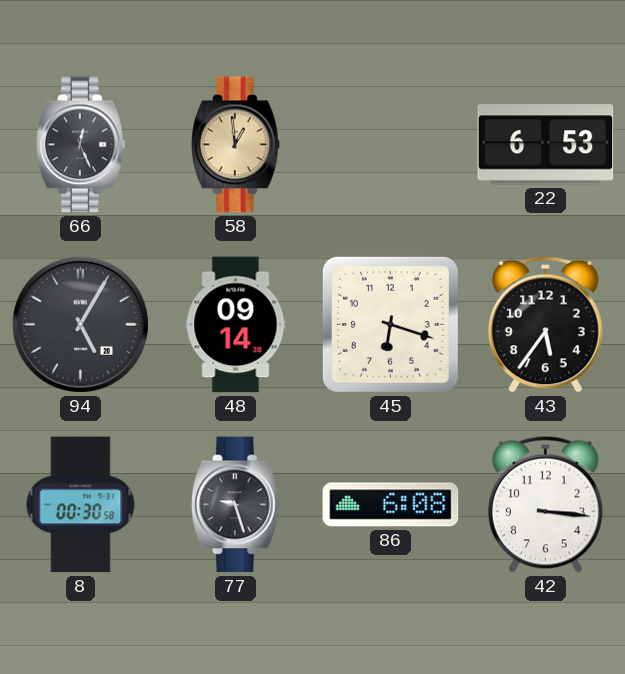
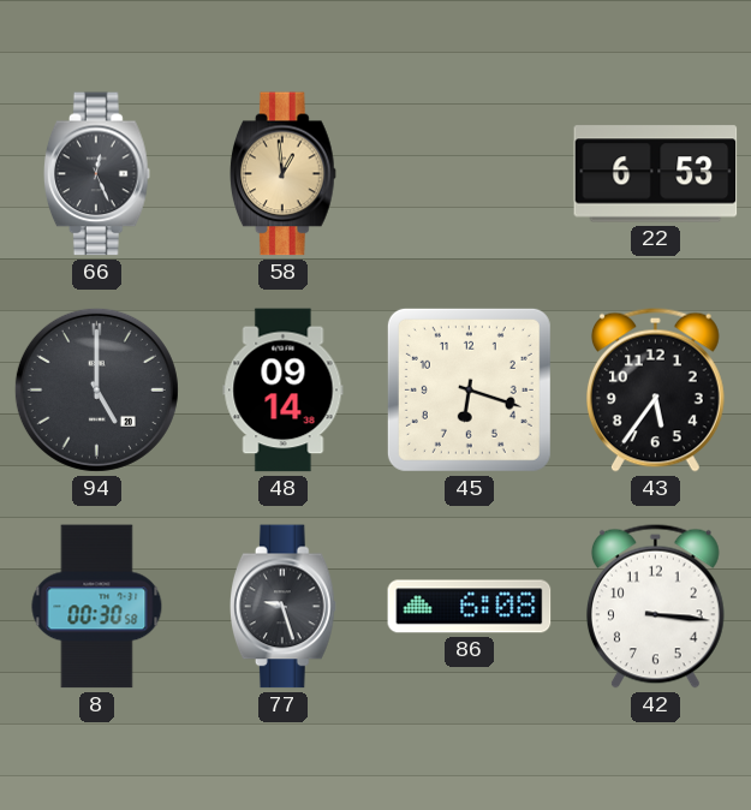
94: 5:05 -> 5:00 (96, 389)
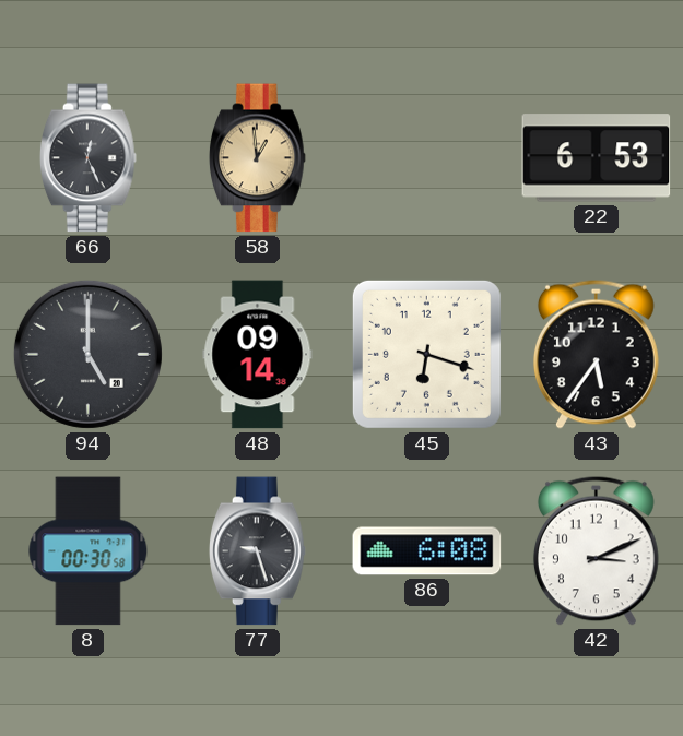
42: 3:16 -> 3:11 (596, 550)
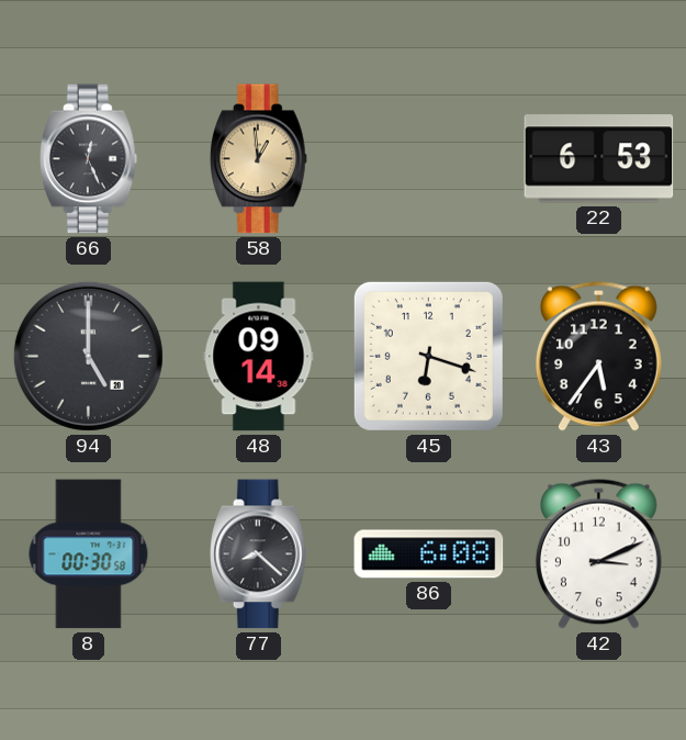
77: 9:27 -> 8:22 (259, 554)
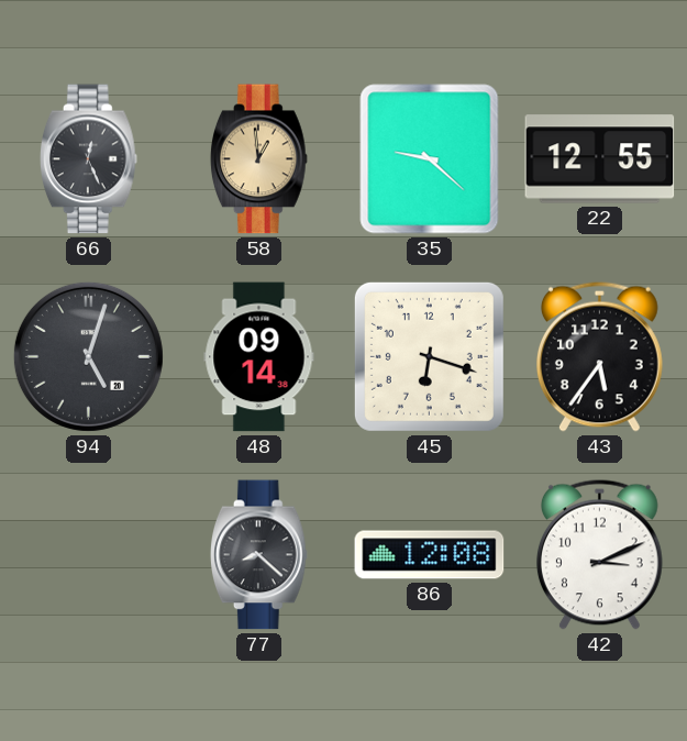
35: none -> 9:22 (430, 159)
22: 6:53 -> 12:55 (600, 159)
94: 5:00 -> 5:03 (88, 356)
8: 00:30 -> none (89, 554)
86: 6:08 -> 12:08 (430, 555)
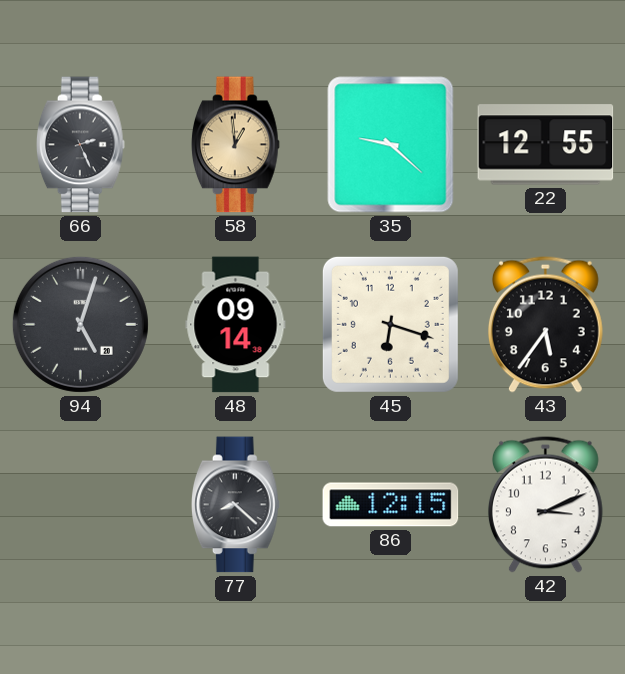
66: 12:26 -> 2:26 (81, 145)
86: 12:08 -> 12:15 (391, 505)
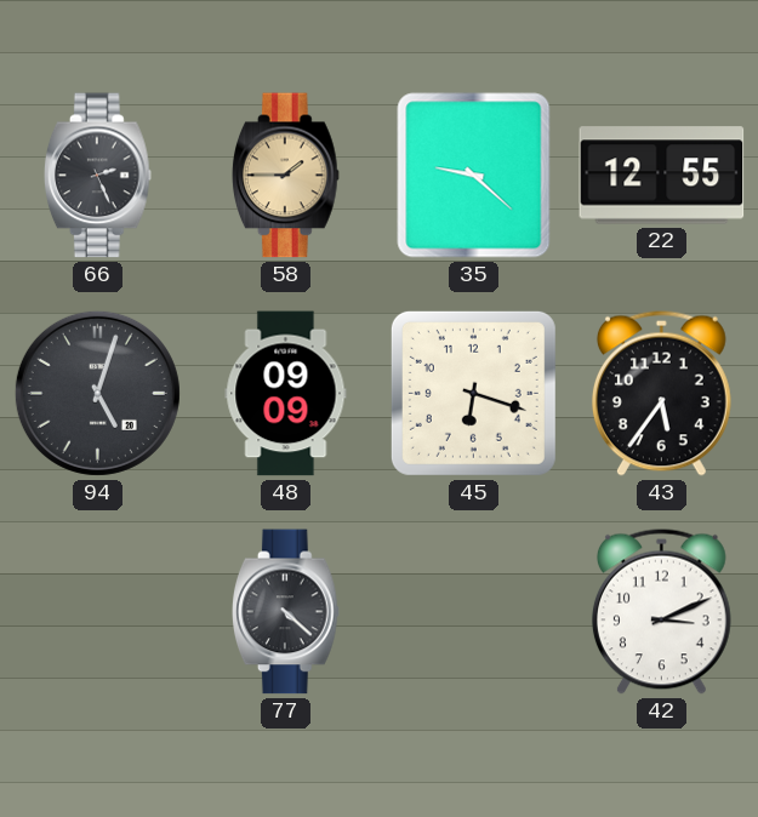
58: 12:59 -> 1:45 (286, 176)
48: 09:14 -> 09:09 (286, 394)
77: 8:22 -> 4:22 (286, 612)
86: 12:15 -> none (391, 505)
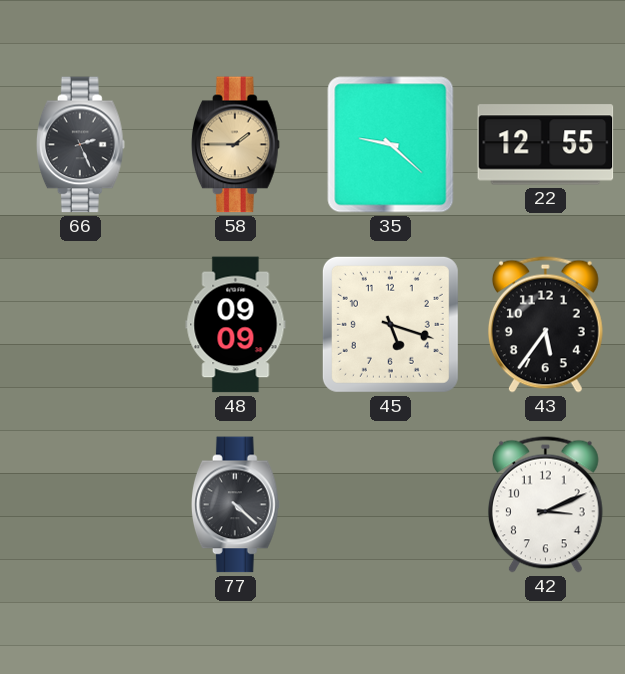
94: 5:03 -> none (97, 393)
45: 6:18 -> 5:18 (390, 324)
